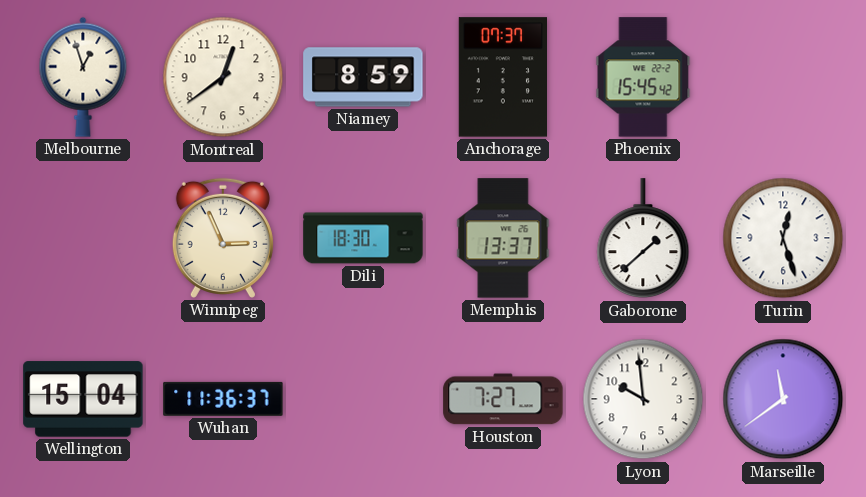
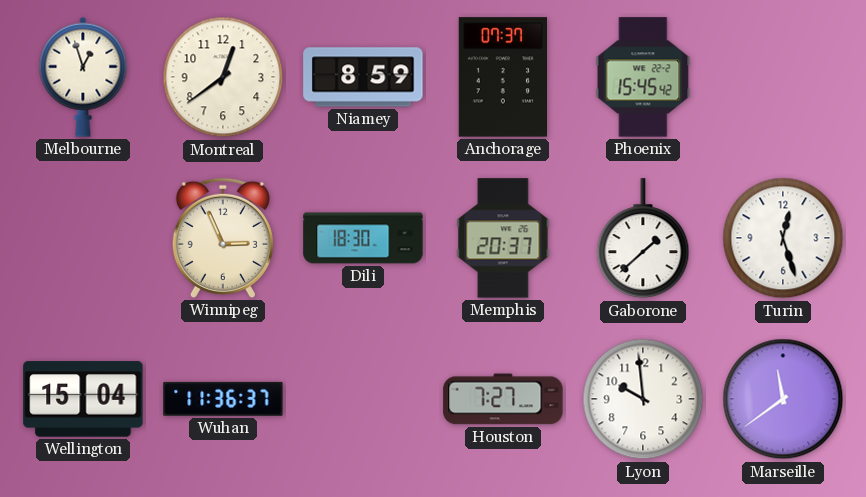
Memphis: 13:37 -> 20:37 (503, 238)
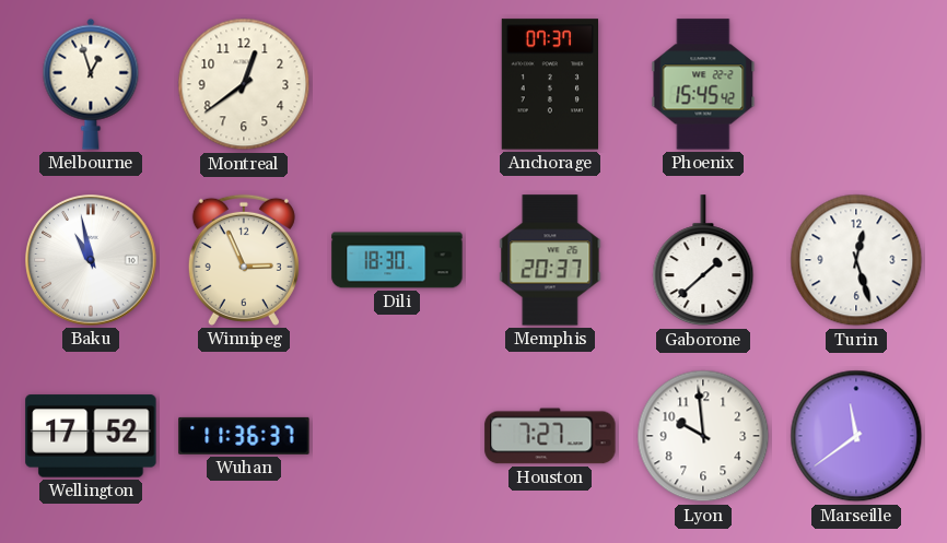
Niamey: 8:59 -> none (363, 77)
Baku: none -> 10:58 (91, 260)
Wellington: 15:04 -> 17:52 (91, 436)
